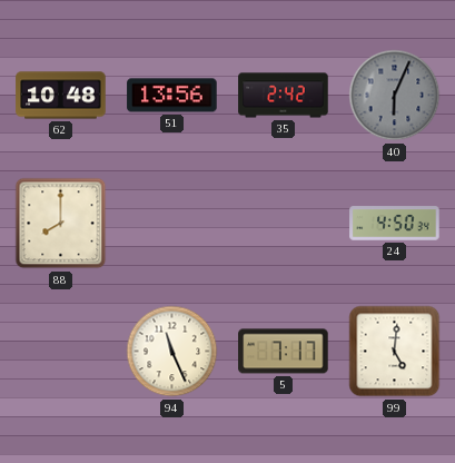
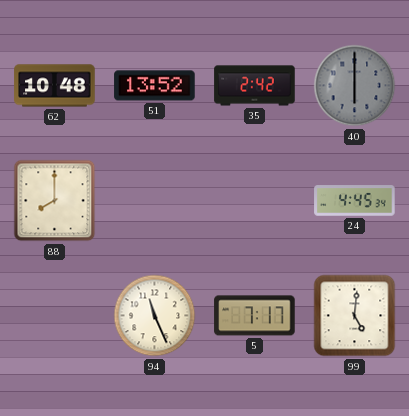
51: 13:56 -> 13:52 (155, 86)
40: 6:04 -> 6:00 (355, 86)
24: 4:50 -> 4:45 (355, 201)
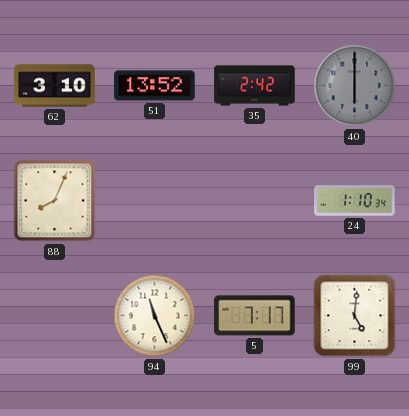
62: 10:48 -> 3:10 (55, 86)
88: 8:00 -> 8:04 (55, 201)
24: 4:45 -> 1:10 (355, 201)
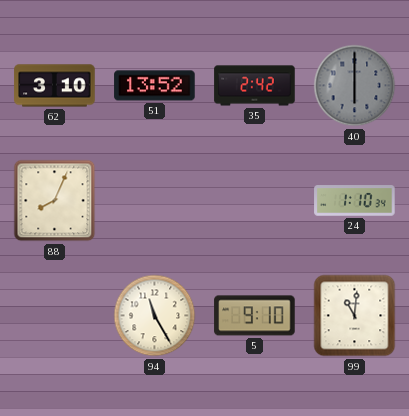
94: 11:26 -> 11:25 (155, 316)
5: 7:17 -> 9:10 (255, 316)
99: 5:01 -> 11:01 (355, 316)
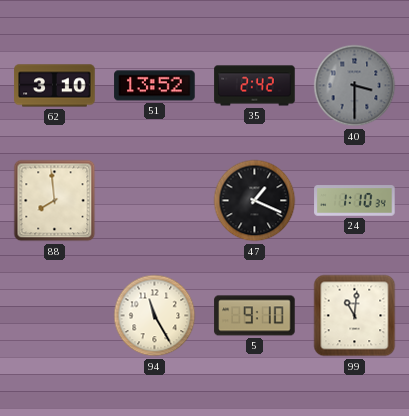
40: 6:00 -> 3:30 (355, 86)
88: 8:04 -> 7:59 (55, 201)
47: none -> 1:19 (255, 201)
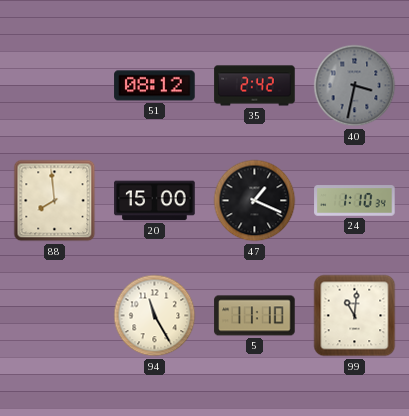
62: 3:10 -> none (55, 86)
51: 13:52 -> 08:12 (155, 86)
40: 3:30 -> 3:32 (355, 86)
20: none -> 15:00 (155, 201)
5: 9:10 -> 11:10 (255, 316)
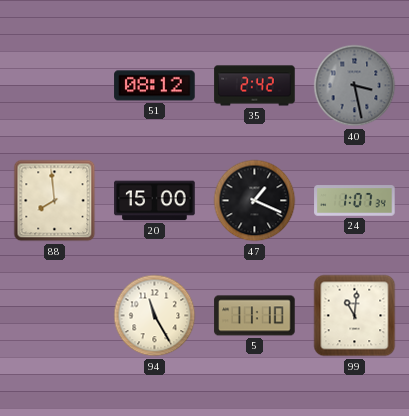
40: 3:32 -> 3:28 (355, 86)
24: 1:10 -> 1:07 (355, 201)
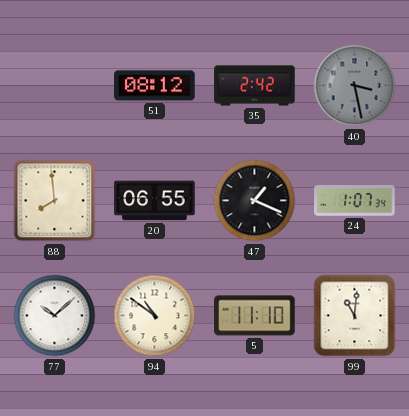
20: 15:00 -> 06:55 (155, 201)
77: none -> 10:08 (55, 316)
94: 11:25 -> 10:51 (155, 316)
